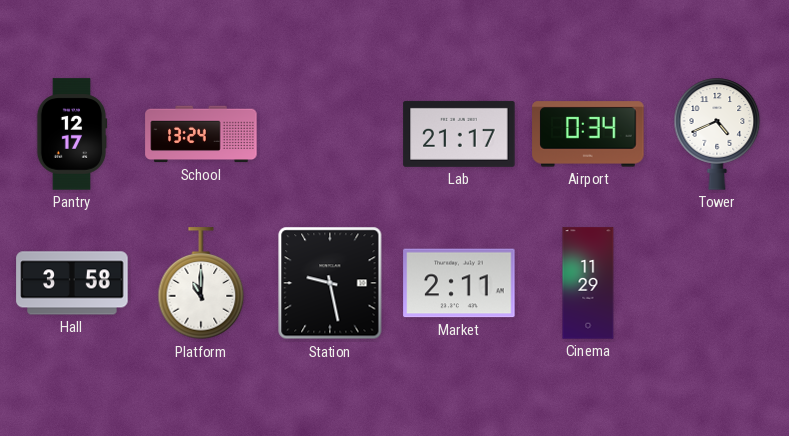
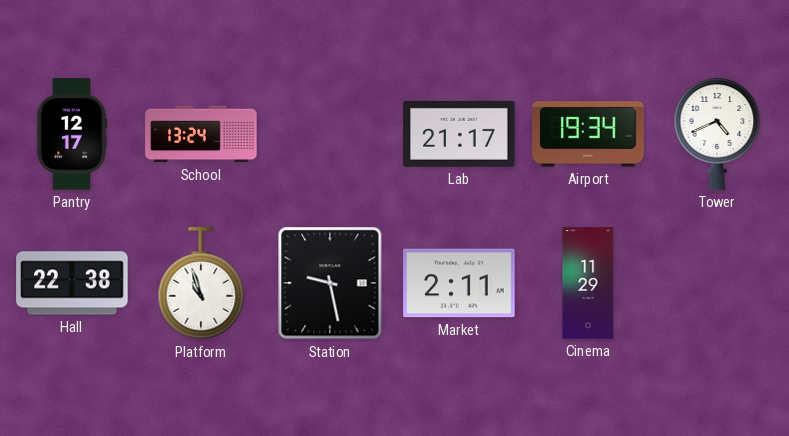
Airport: 0:34 -> 19:34 (588, 134)
Hall: 3:58 -> 22:38 (72, 283)
Platform: 11:00 -> 10:57 (201, 284)
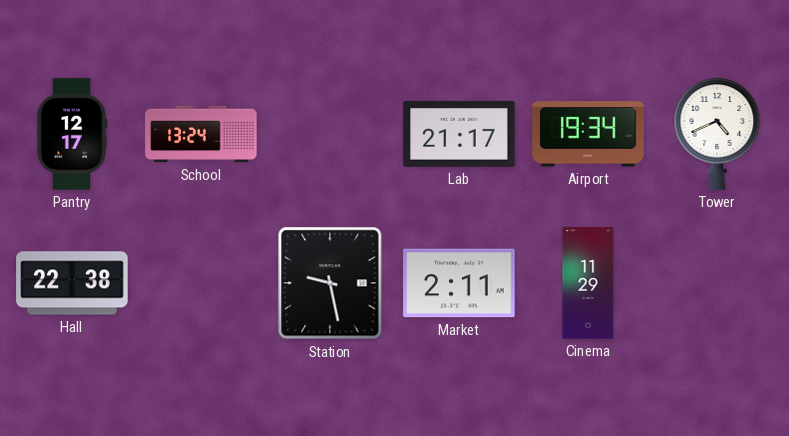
Platform: 10:57 -> none (201, 284)
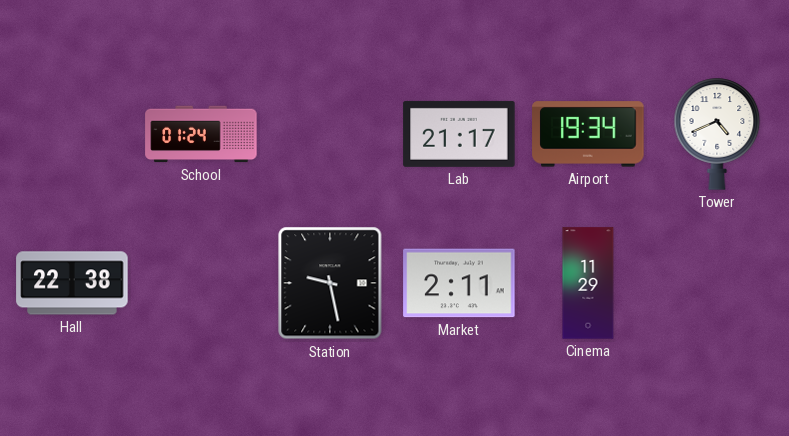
Pantry: 12:17 -> none (72, 134)
School: 13:24 -> 01:24 (201, 134)
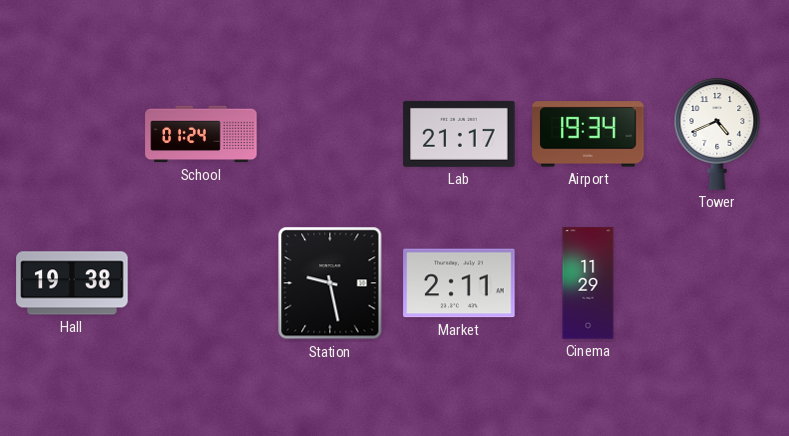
Hall: 22:38 -> 19:38 (72, 283)
